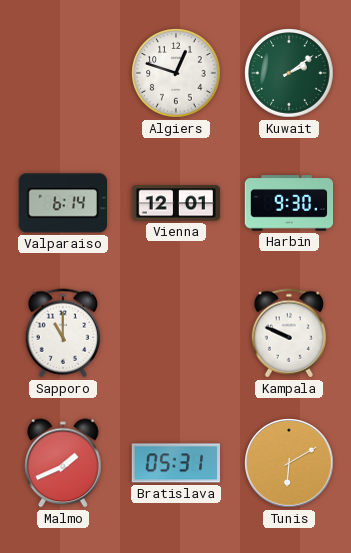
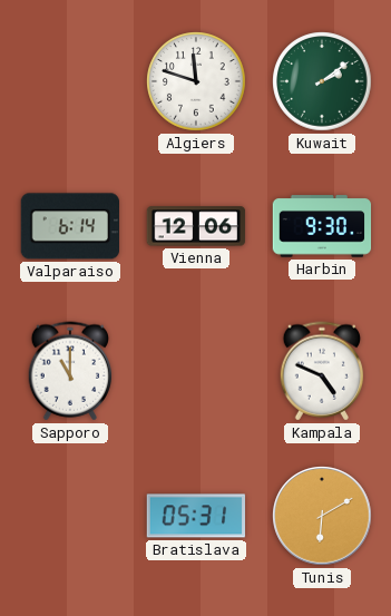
Algiers: 12:48 -> 11:48 (196, 81)
Vienna: 12:01 -> 12:06 (196, 226)
Kampala: 9:49 -> 4:49 (322, 371)
Malmo: 1:41 -> none (63, 463)
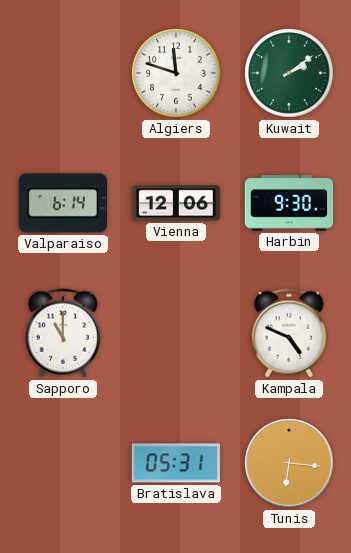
Tunis: 6:10 -> 6:16 (289, 463)
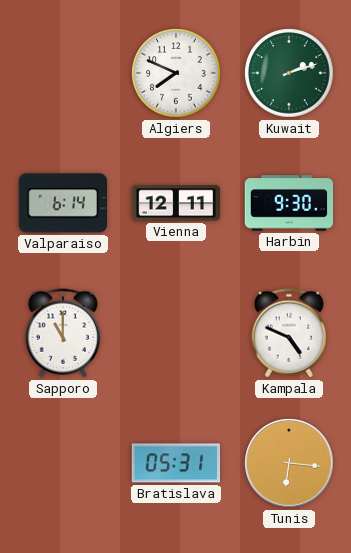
Algiers: 11:48 -> 7:49 (176, 73)
Kuwait: 2:09 -> 2:12 (289, 73)
Vienna: 12:06 -> 12:11 (176, 203)
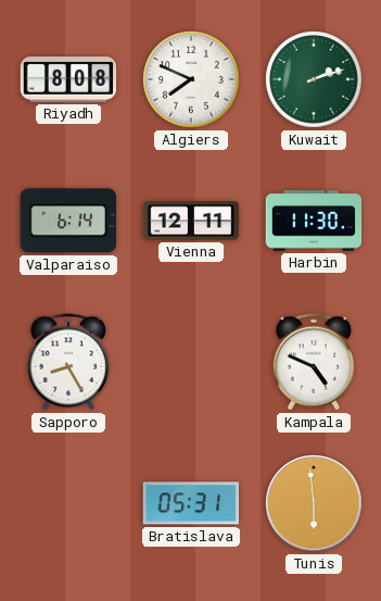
Riyadh: none -> 8:08 (68, 80)
Harbin: 9:30 -> 11:30 (314, 221)
Sapporo: 11:00 -> 8:25 (68, 362)
Tunis: 6:16 -> 5:59 (314, 503)
